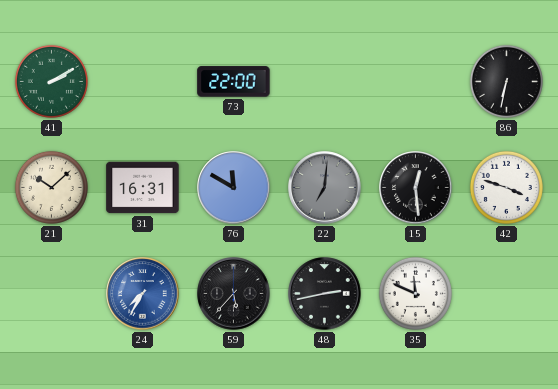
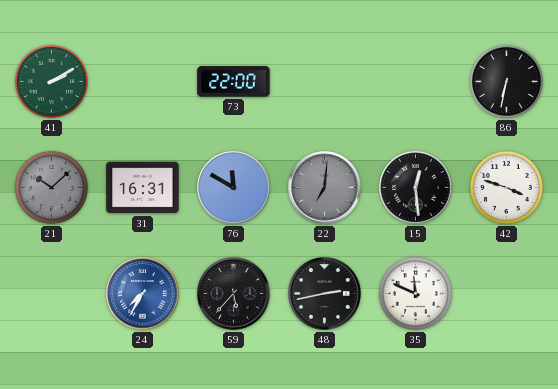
21 dial: cream -> grey (51, 187)
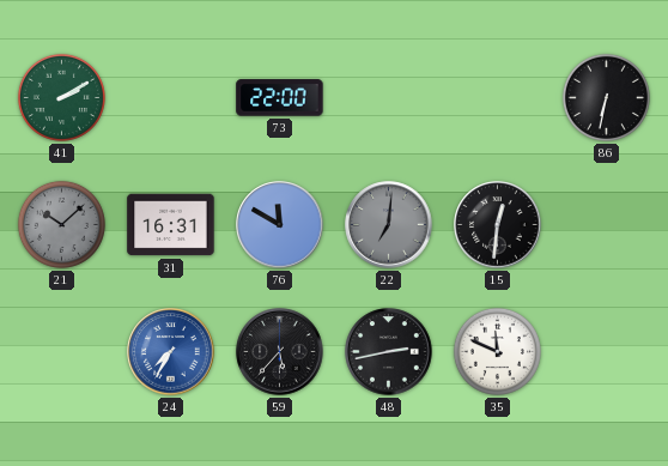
15: 12:29 -> 12:31 (498, 225)
42: 3:48 -> none (506, 187)
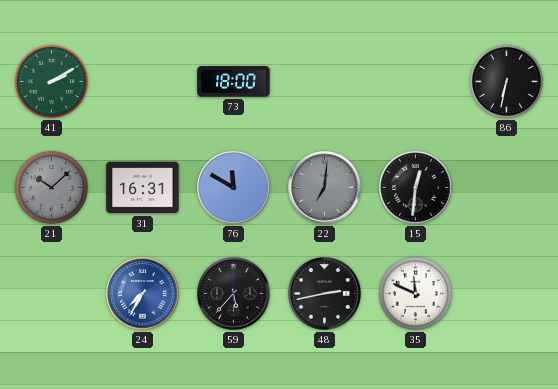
73: 22:00 -> 18:00 (234, 82)
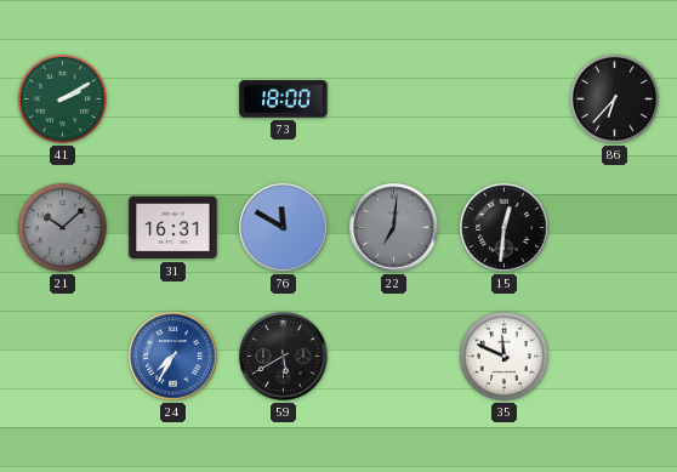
86: 6:32 -> 6:37 (614, 98)
59: 5:37 -> 5:40 (284, 357)
48: 2:43 -> none (325, 294)
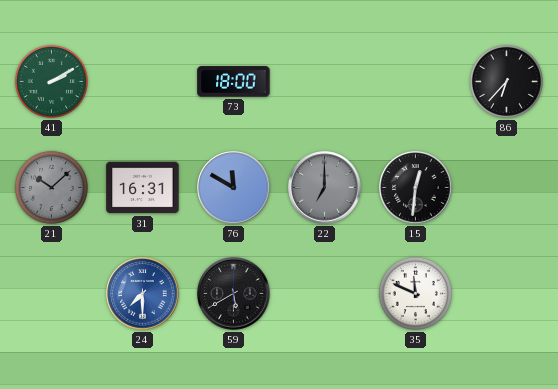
22: 7:01 -> 7:00 (325, 188)
24: 7:35 -> 7:30 (143, 294)
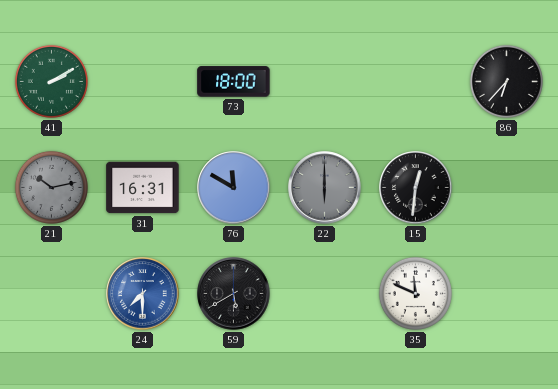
21: 10:08 -> 10:13 (51, 187)
22: 7:00 -> 6:00 (325, 188)
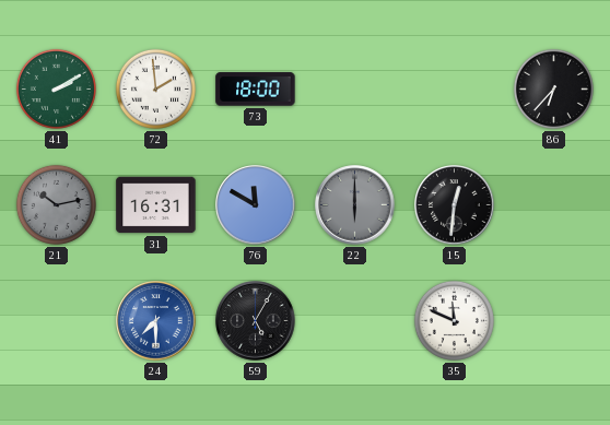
72: none -> 1:59 (155, 88)
59: 5:40 -> 5:05 (256, 321)
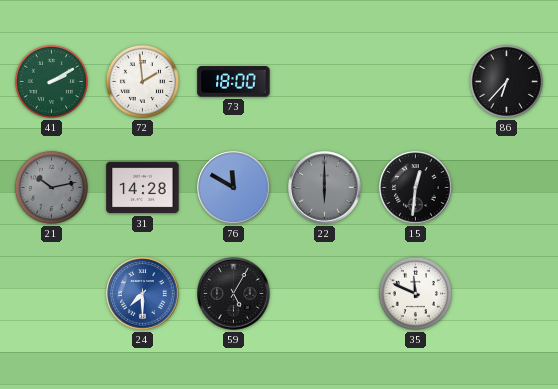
31: 16:31 -> 14:28 (143, 188)
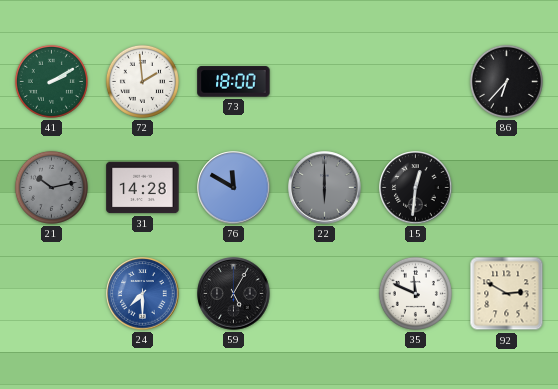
92: none -> 2:50 (507, 294)
